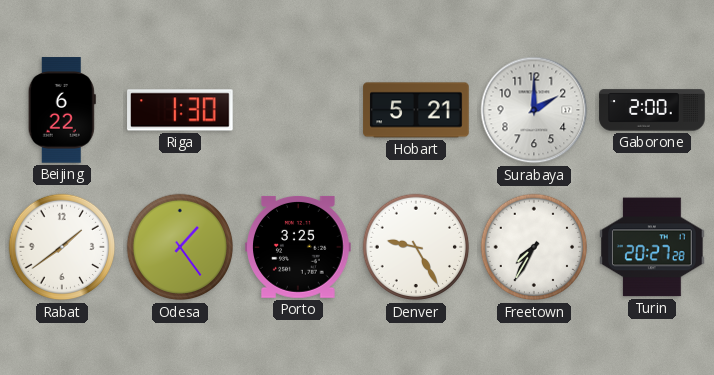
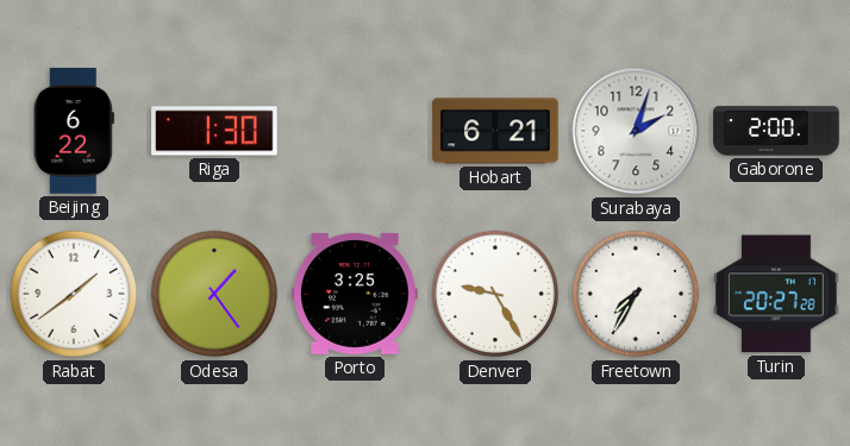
Hobart: 5:21 -> 6:21 (495, 131)
Surabaya: 2:00 -> 2:03 (636, 131)
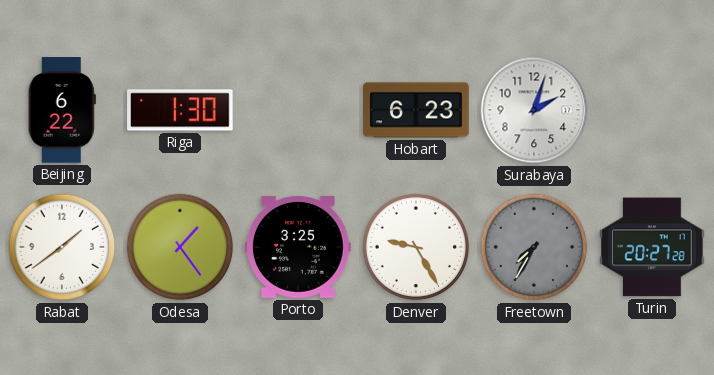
Hobart: 6:21 -> 6:23 (416, 110)
Gaborone: 2:00 -> none (776, 131)
Freetown dial: white -> grey (534, 247)
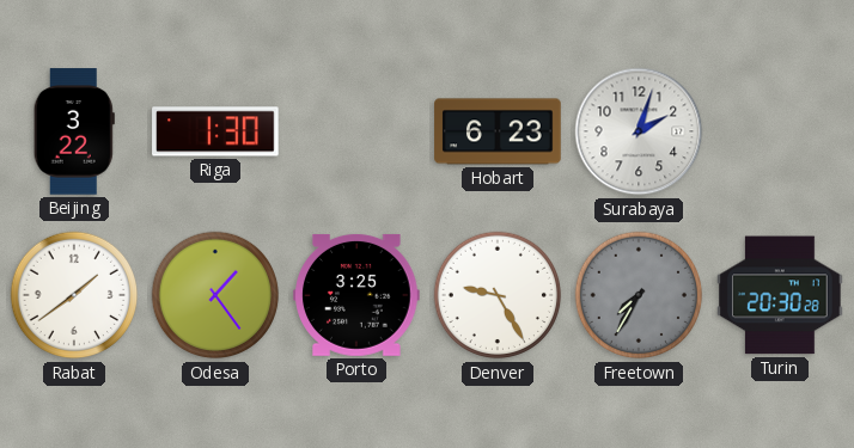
Beijing: 6:22 -> 3:22 (74, 131)
Turin: 20:27 -> 20:30 (781, 295)
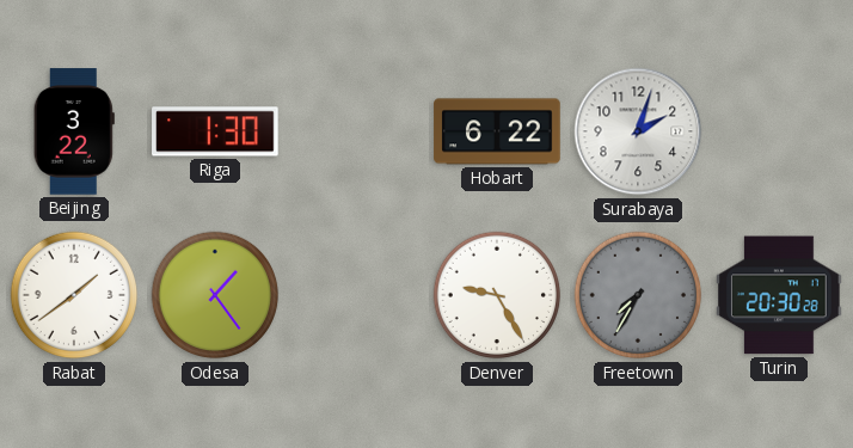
Hobart: 6:23 -> 6:22 (497, 131)
Porto: 3:25 -> none (356, 295)
